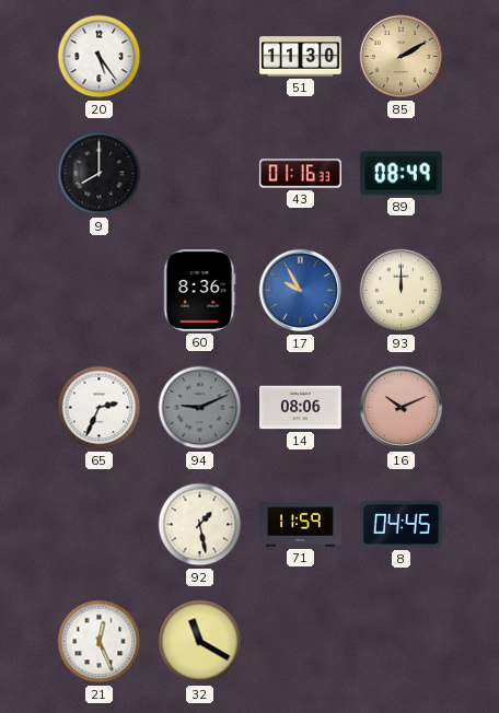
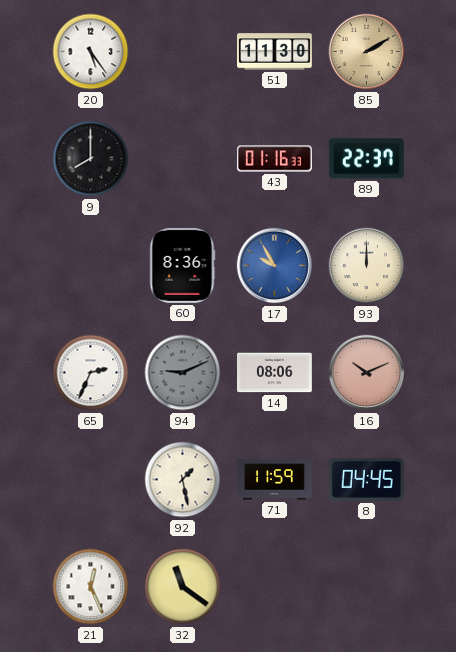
89: 08:49 -> 22:37 (366, 159)
32: 11:20 -> 11:21 (183, 587)
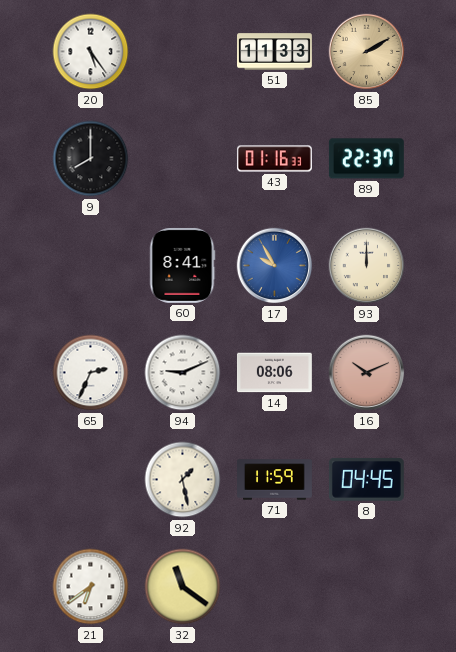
51: 11:30 -> 11:33 (275, 52)
60: 8:36 -> 8:41 (182, 265)
94 dial: grey -> white (183, 373)
21: 12:26 -> 6:39 (91, 587)
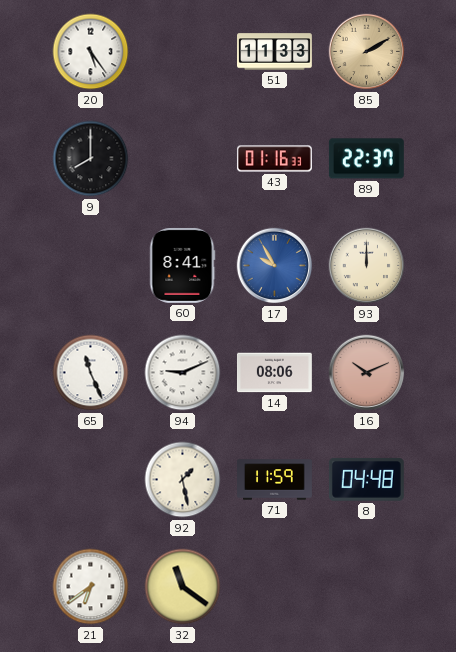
65: 2:34 -> 11:26 (91, 373)
8: 04:45 -> 04:48 (366, 479)
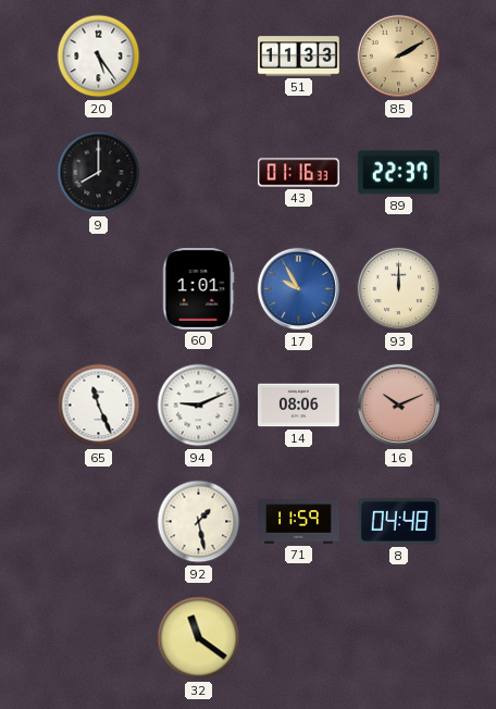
60: 8:41 -> 1:01 (198, 288)
21: 6:39 -> none (91, 587)
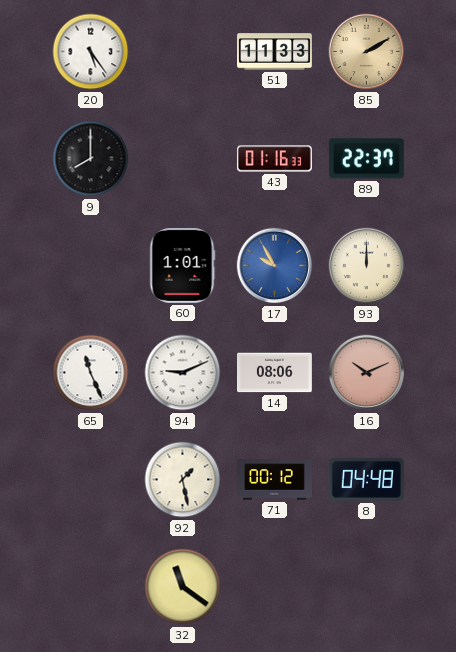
71: 11:59 -> 00:12 (275, 480)
